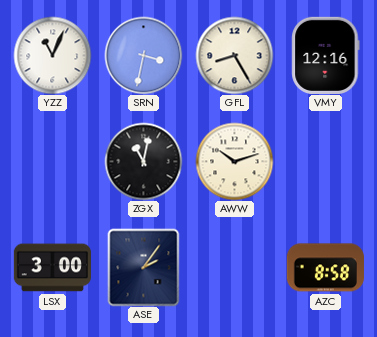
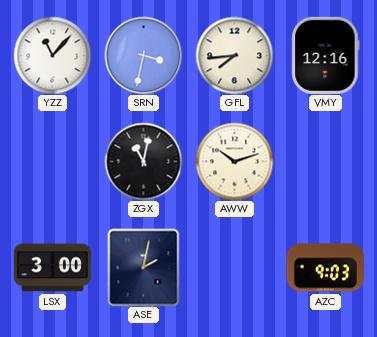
YZZ: 11:04 -> 11:07 (52, 55)
GFL: 8:25 -> 7:44 (234, 55)
ASE: 2:06 -> 2:02 (144, 267)
AZC: 8:58 -> 9:03 (325, 268)
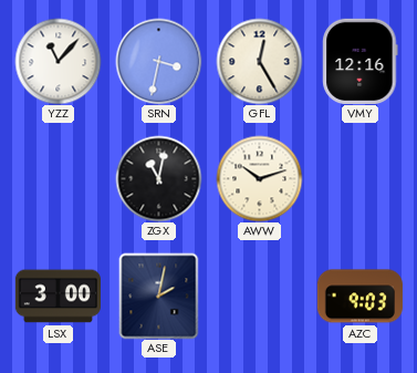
GFL: 7:44 -> 12:25 (259, 61)
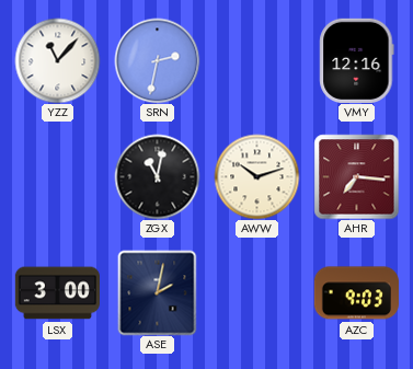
SRN: 3:32 -> 2:32 (157, 60)
GFL: 12:25 -> none (259, 61)
AHR: none -> 7:16 (356, 176)
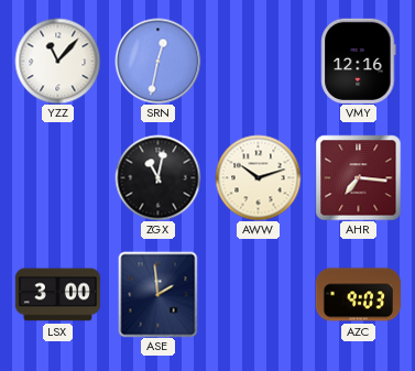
SRN: 2:32 -> 12:32 (157, 61)
ASE: 2:02 -> 1:59 (159, 294)
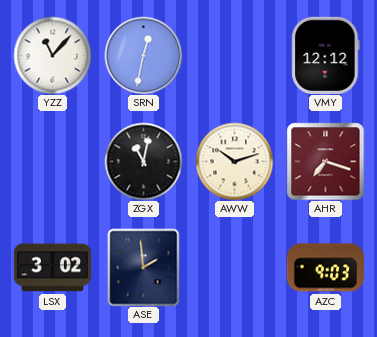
VMY: 12:16 -> 12:12 (326, 55)
AHR: 7:16 -> 7:18 (325, 161)
LSX: 3:00 -> 3:02 (52, 268)
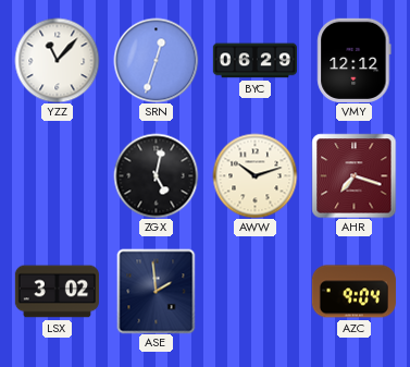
SRN: 12:32 -> 12:33 (156, 60)
BYC: none -> 06:29 (254, 61)
ZGX: 11:02 -> 5:02 (156, 175)
AZC: 9:03 -> 9:04 (353, 292)
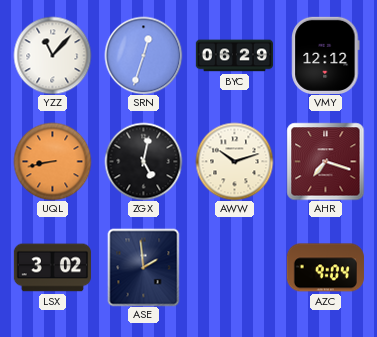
UQL: none -> 8:43 (52, 161)
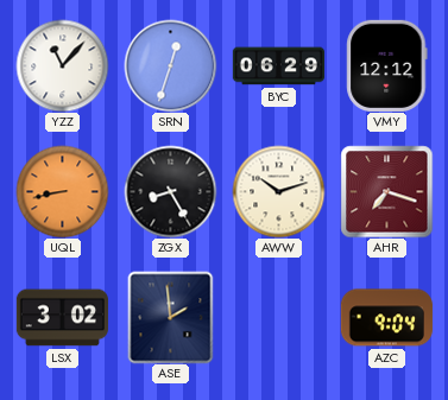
ZGX: 5:02 -> 8:25 (170, 191)
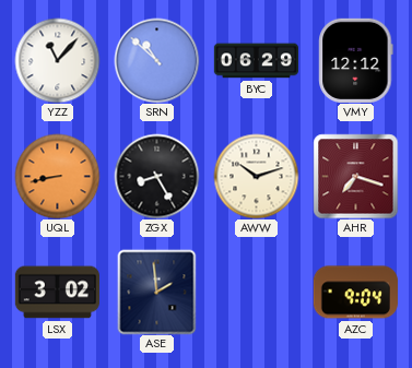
SRN: 12:33 -> 10:52 (156, 60)
